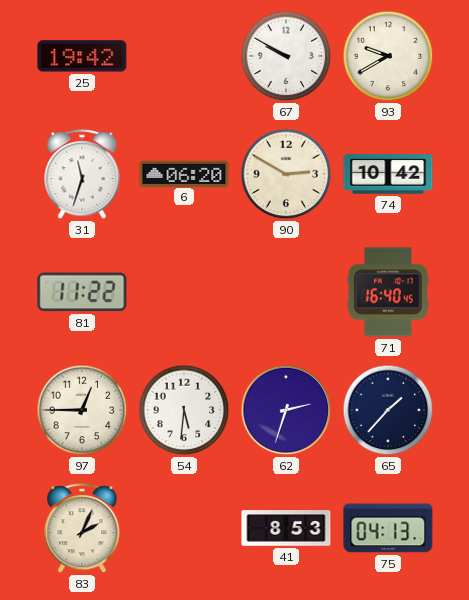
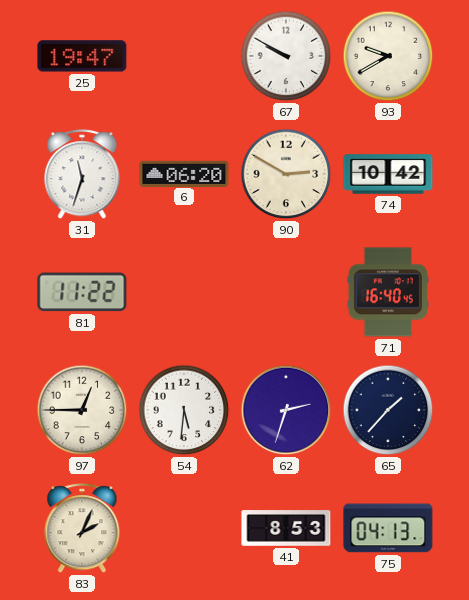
25: 19:42 -> 19:47 (82, 56)
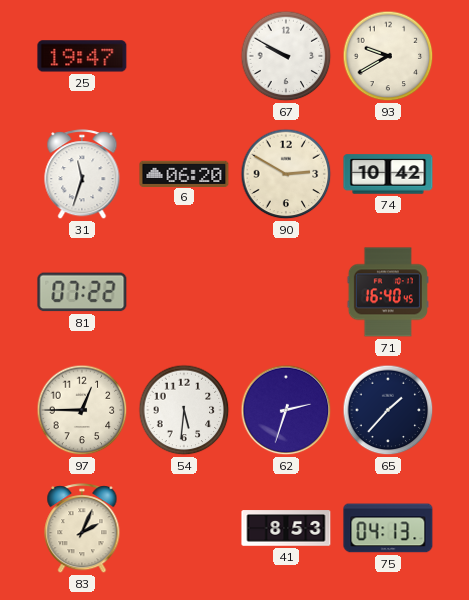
81: 11:22 -> 07:22 (82, 292)
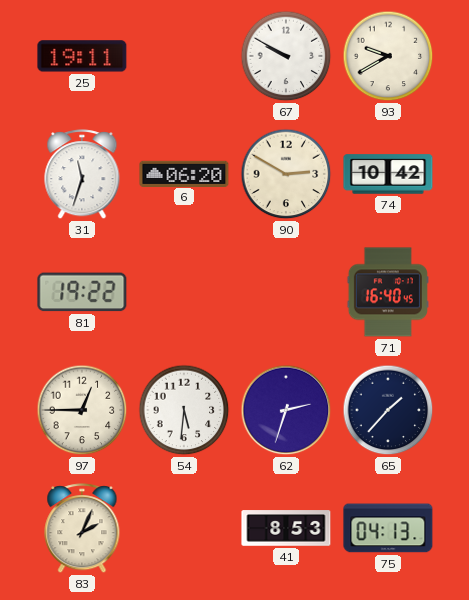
25: 19:47 -> 19:11 (82, 56)
81: 07:22 -> 19:22 (82, 292)
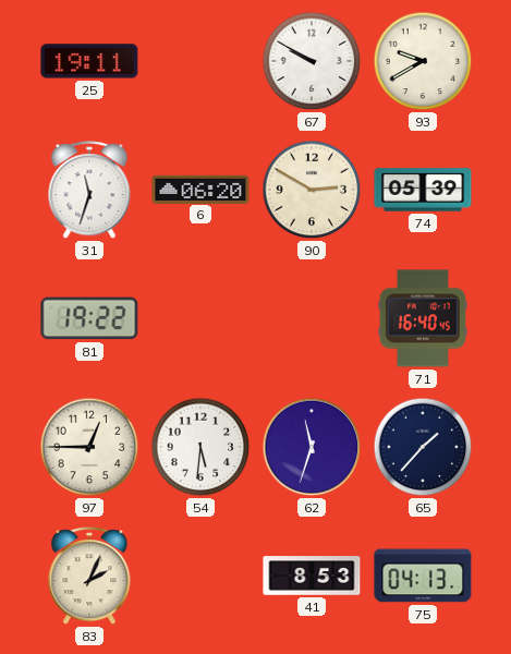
74: 10:42 -> 05:39 (423, 190)
62: 2:33 -> 11:33 (312, 447)
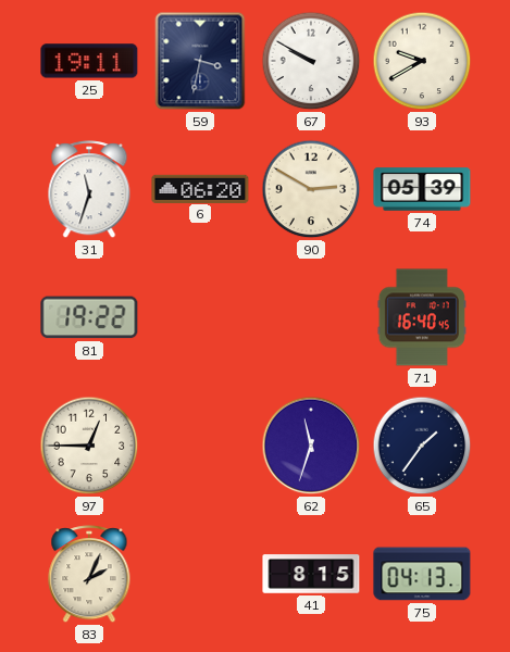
59: none -> 3:32 (200, 61)
54: 5:31 -> none (200, 447)
65: 1:37 -> 1:36 (422, 446)
41: 8:53 -> 8:15 (311, 574)
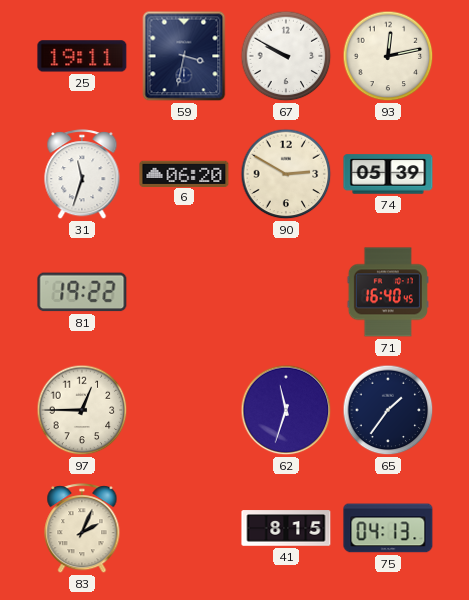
93: 9:40 -> 12:13 (388, 56)
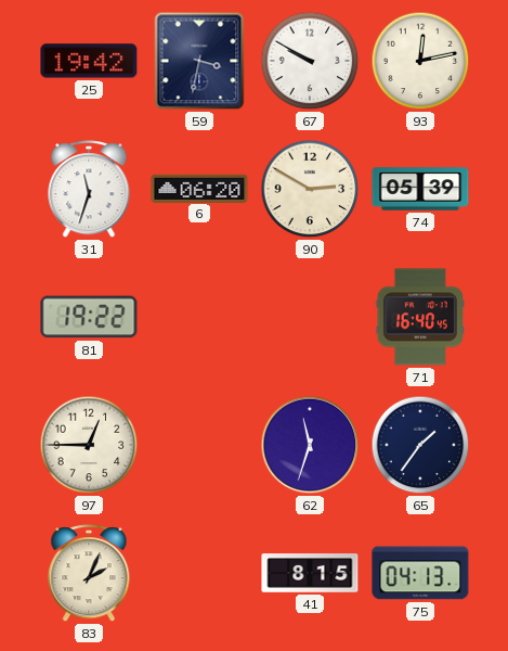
25: 19:11 -> 19:42 (89, 61)
